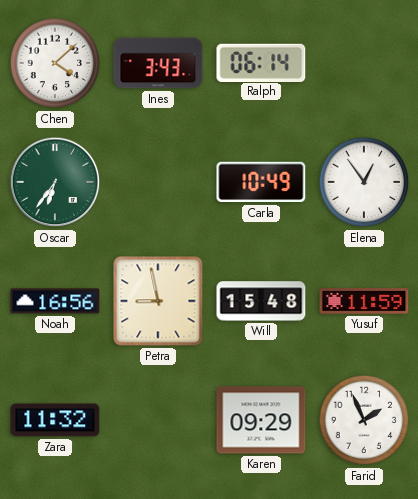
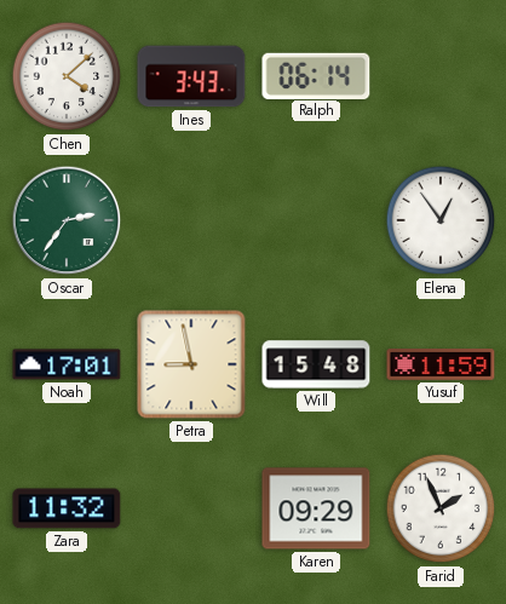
Oscar: 6:36 -> 2:36 (67, 220)
Carla: 10:49 -> none (261, 182)
Noah: 16:56 -> 17:01 (67, 364)
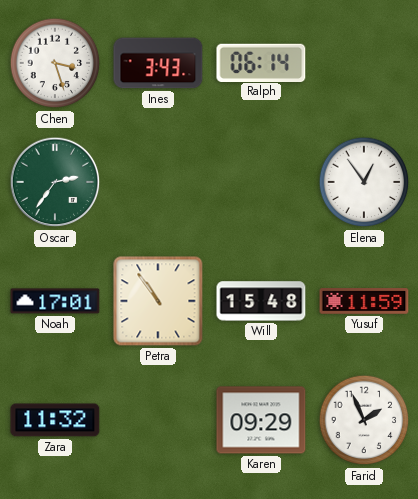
Chen: 4:08 -> 3:27 (55, 63)
Petra: 8:58 -> 10:54 (158, 301)
